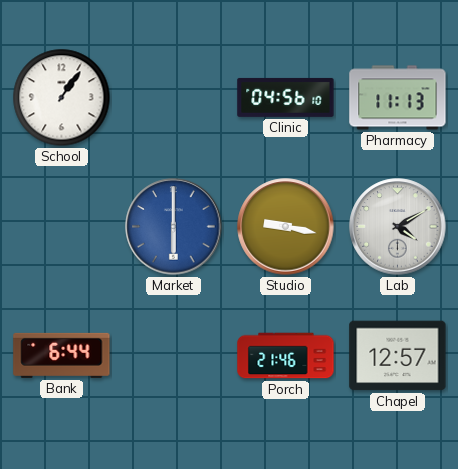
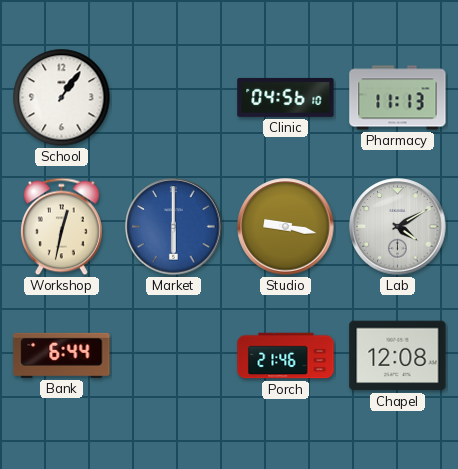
Workshop: none -> 12:32 (61, 227)
Chapel: 12:57 -> 12:08 (398, 356)
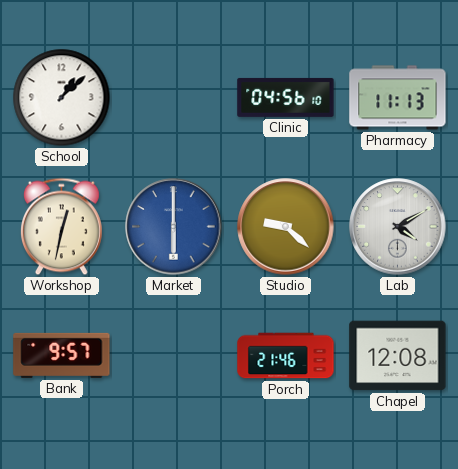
School: 1:06 -> 1:08 (62, 98)
Studio: 9:17 -> 9:22 (286, 227)
Bank: 6:44 -> 9:57 (62, 355)
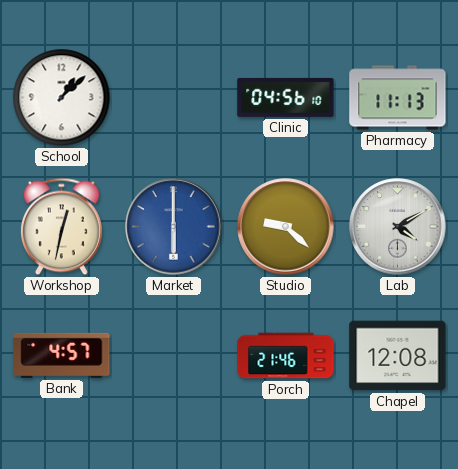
Bank: 9:57 -> 4:57 (62, 355)
